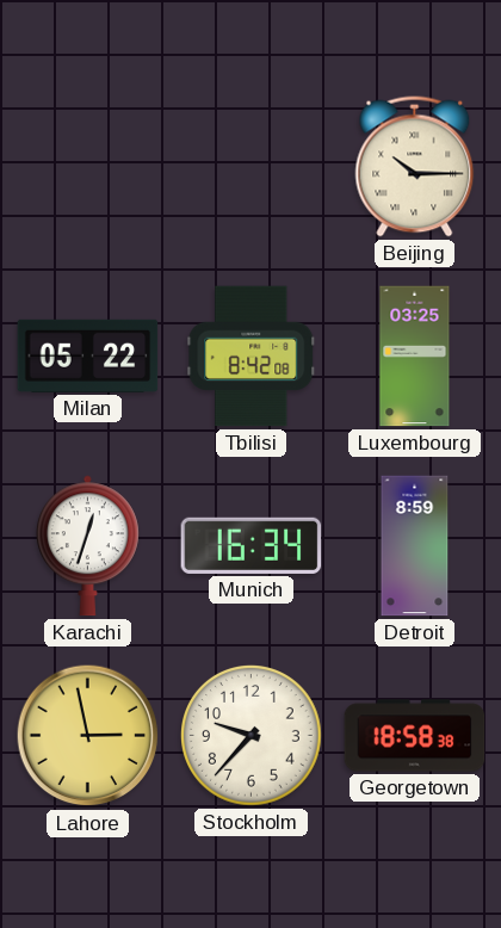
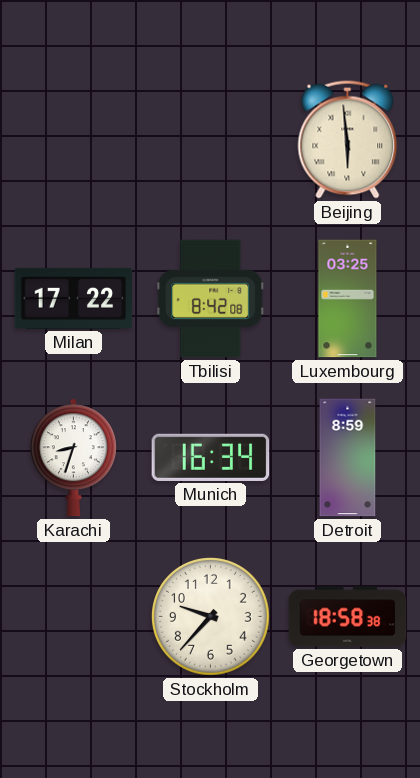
Beijing: 10:15 -> 5:59 (348, 140)
Milan: 05:22 -> 17:22 (74, 298)
Karachi: 12:33 -> 8:33 (73, 458)
Lahore: 2:58 -> none (88, 736)
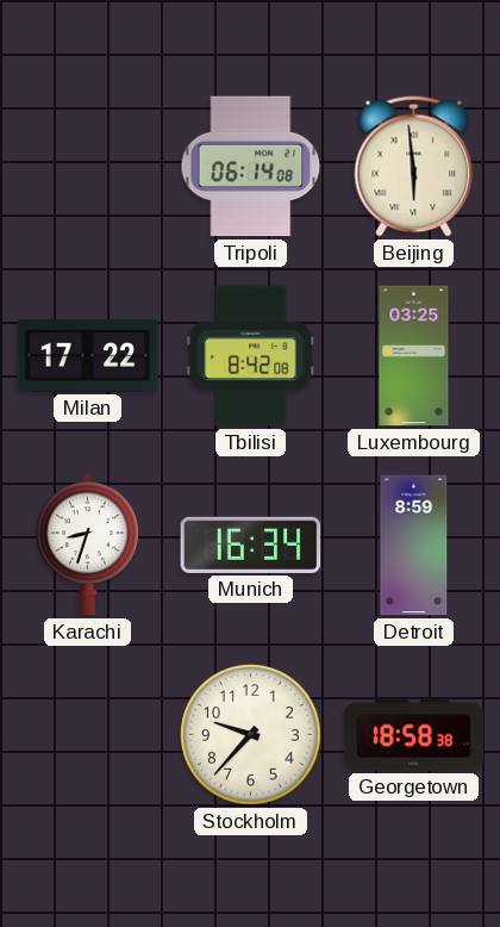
Tripoli: none -> 06:14 (251, 167)
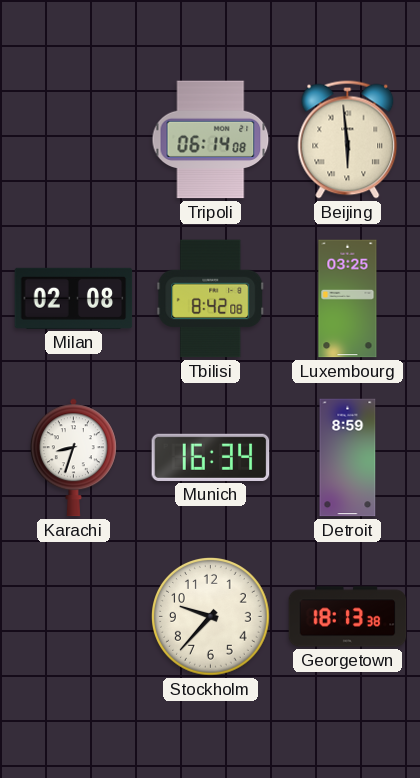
Milan: 17:22 -> 02:08 (74, 298)
Georgetown: 18:58 -> 18:13 (348, 617)
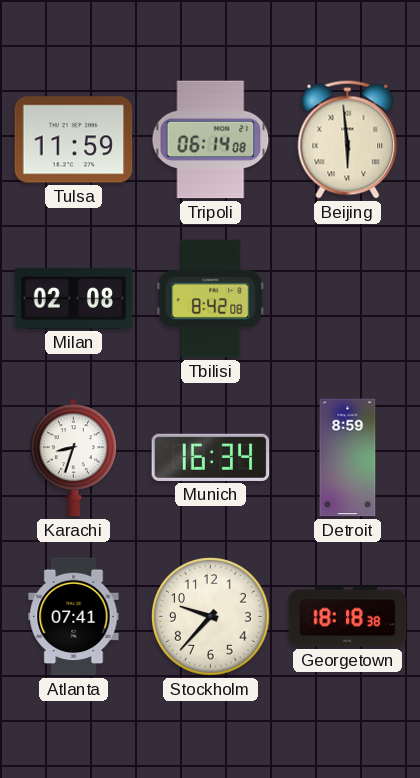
Tulsa: none -> 11:59 (74, 140)
Luxembourg: 03:25 -> none (348, 299)
Atlanta: none -> 07:41 (74, 617)
Georgetown: 18:13 -> 18:18 (348, 617)
